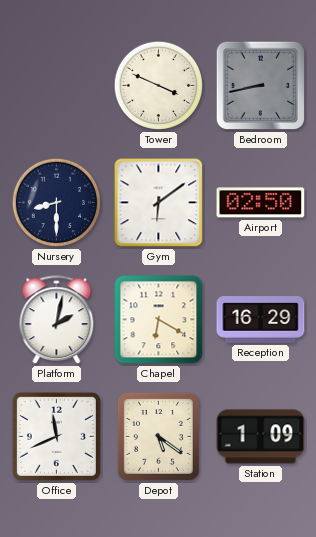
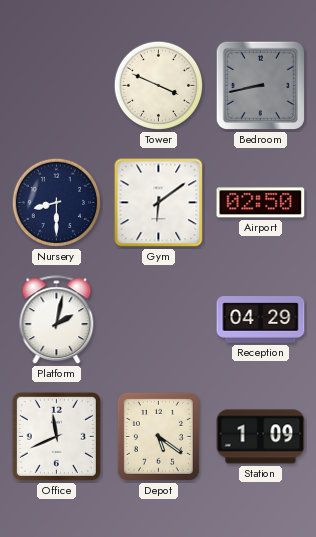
Chapel: 6:20 -> none (159, 320)
Reception: 16:29 -> 04:29 (261, 320)
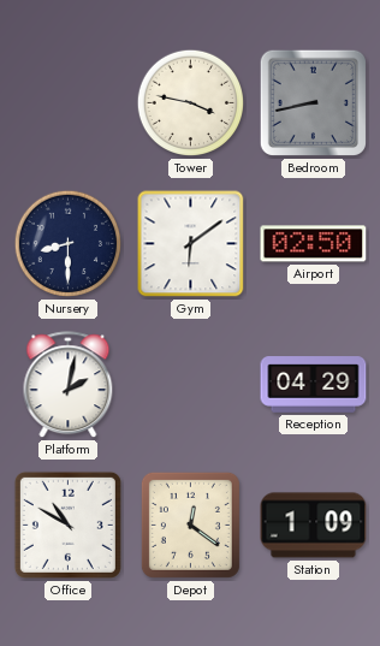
Tower: 3:49 -> 3:47 (191, 103)
Office: 11:41 -> 10:50 (67, 524)
Depot: 5:21 -> 12:21 (190, 524)
